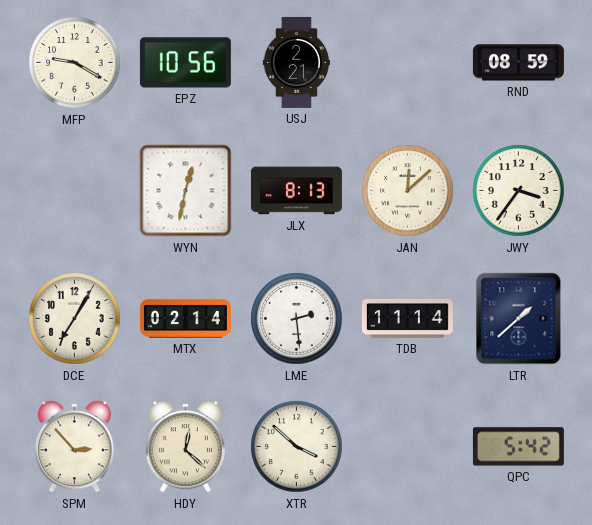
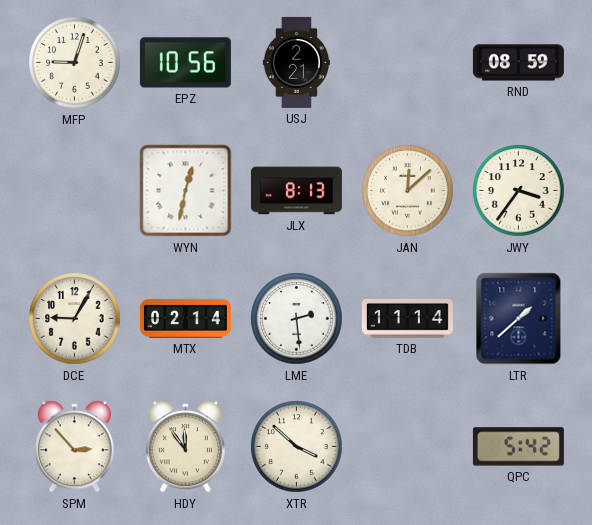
MFP: 9:20 -> 9:03 (75, 63)
DCE: 7:05 -> 9:05 (75, 319)
HDY: 12:22 -> 11:54 (185, 447)
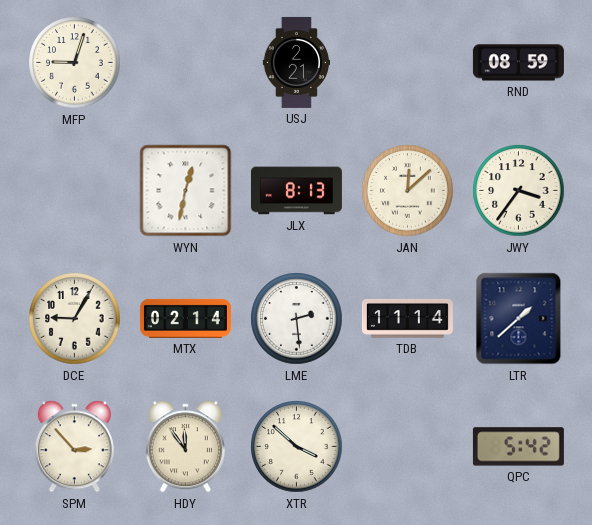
EPZ: 10:56 -> none (185, 63)
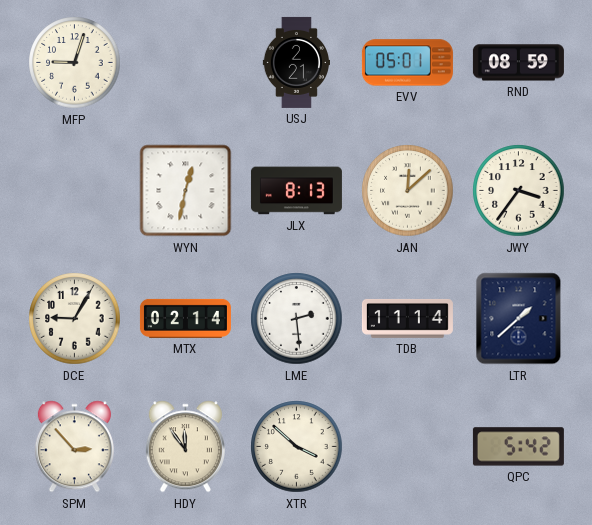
EVV: none -> 05:01 (407, 63)
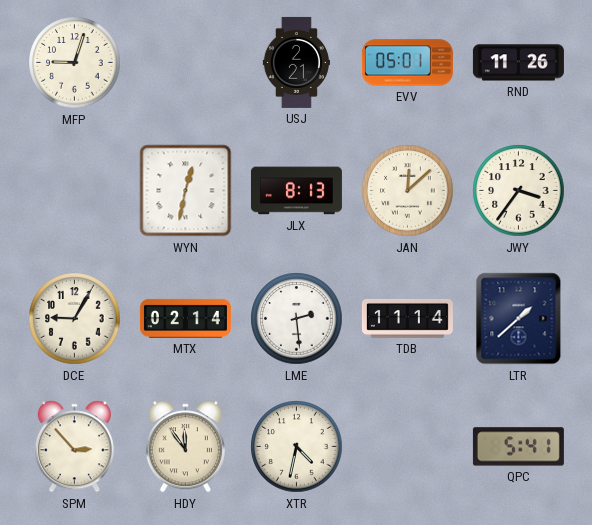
RND: 08:59 -> 11:26 (518, 63)
XTR: 3:52 -> 4:32 (297, 447)
QPC: 5:42 -> 5:41 (518, 447)
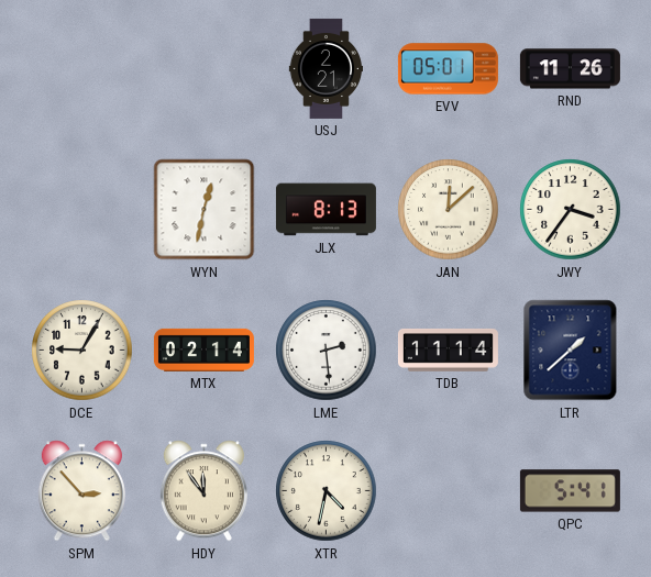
MFP: 9:03 -> none (75, 63)
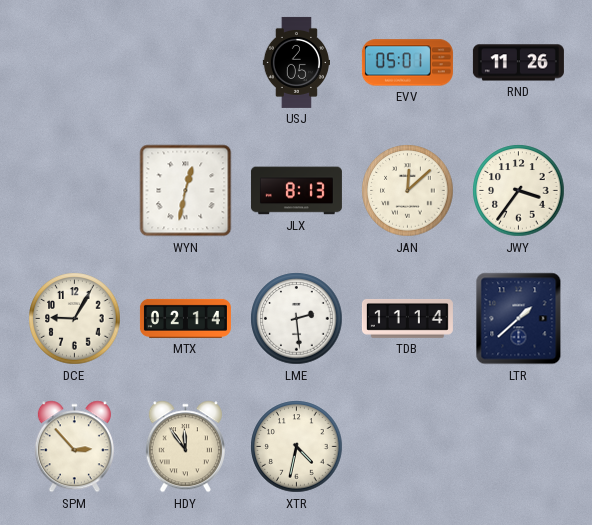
USJ: 2:21 -> 2:05 (296, 62)
QPC: 5:41 -> none (570, 491)
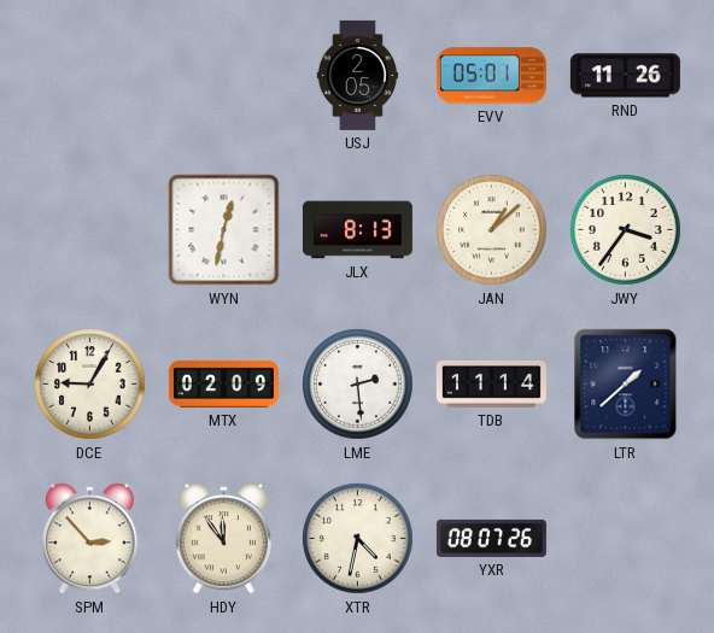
JAN: 12:08 -> 1:08 (492, 230)
MTX: 02:14 -> 02:09 (223, 383)
YXR: none -> 08:07 (491, 538)
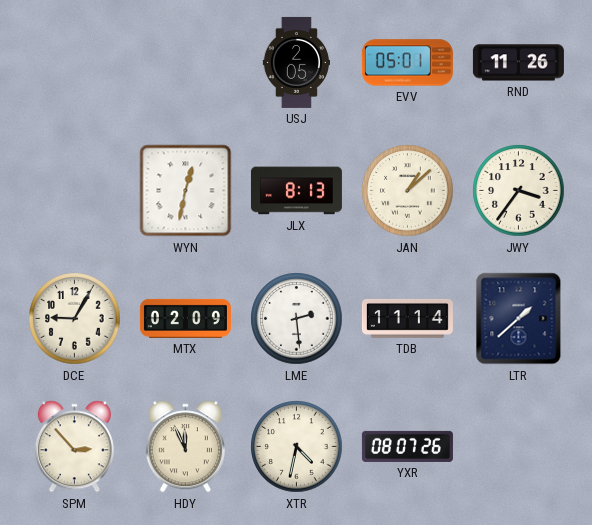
HDY: 11:54 -> 11:56 (185, 447)
